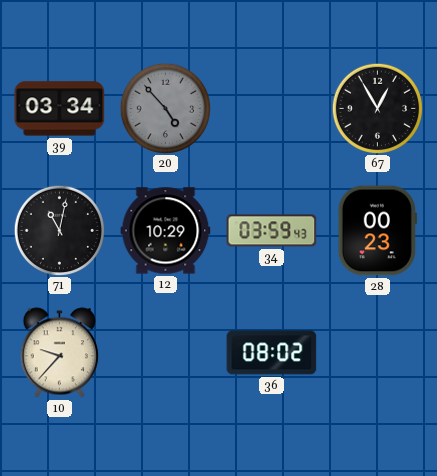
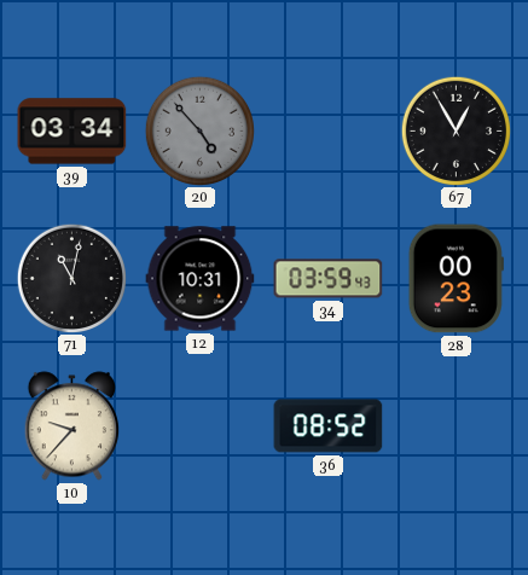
12: 10:29 -> 10:31 (201, 279)
36: 08:02 -> 08:52 (329, 426)
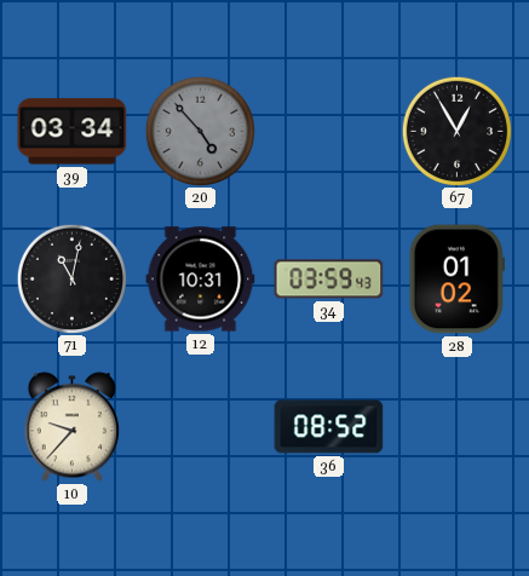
28: 00:23 -> 01:02 (456, 280)
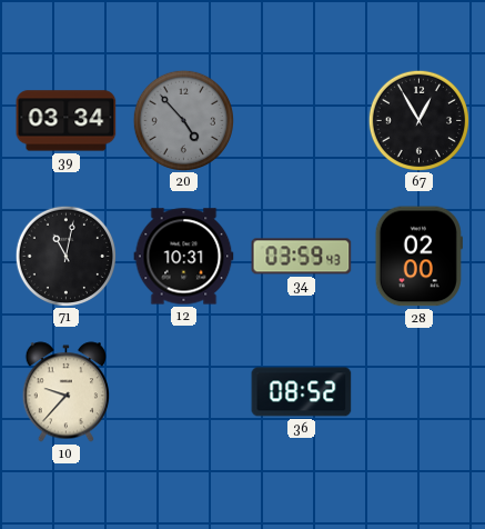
28: 01:02 -> 02:00 (418, 257)
